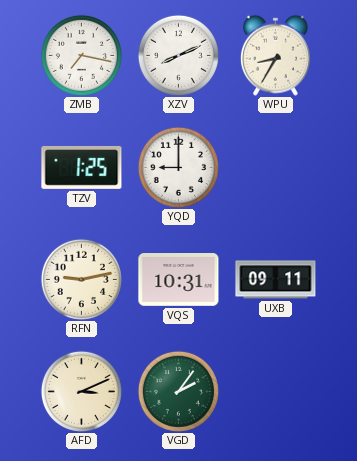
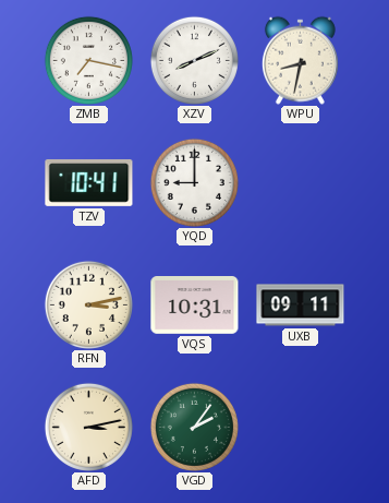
WPU: 8:35 -> 8:32 (300, 60)
TZV: 1:25 -> 10:41 (89, 182)
RFN: 9:13 -> 3:13 (88, 304)
AFD: 3:11 -> 3:13 (88, 427)
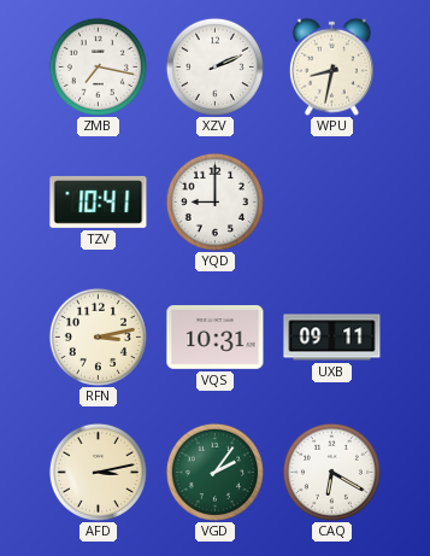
XZV: 8:11 -> 2:11 (214, 66)
CAQ: none -> 6:20 (331, 472)
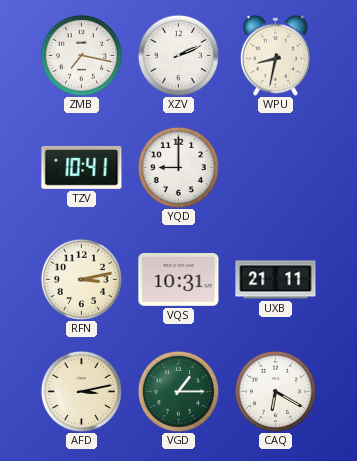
UXB: 09:11 -> 21:11 (276, 280)
VGD: 2:06 -> 1:15 (178, 391)
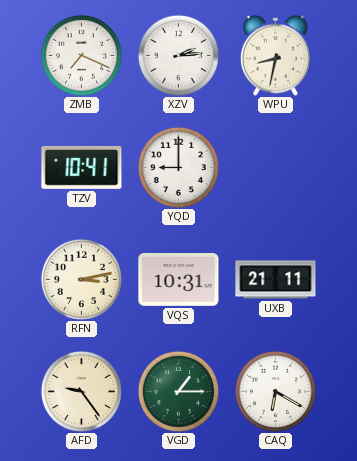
ZMB: 7:17 -> 7:19 (81, 55)
XZV: 2:11 -> 2:14 (178, 55)
AFD: 3:13 -> 9:24 (81, 391)
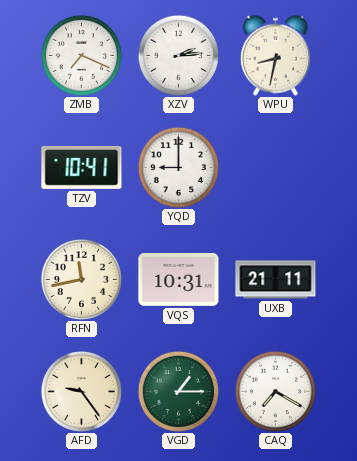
RFN: 3:13 -> 11:43 (81, 279)
CAQ: 6:20 -> 7:20 (275, 391)
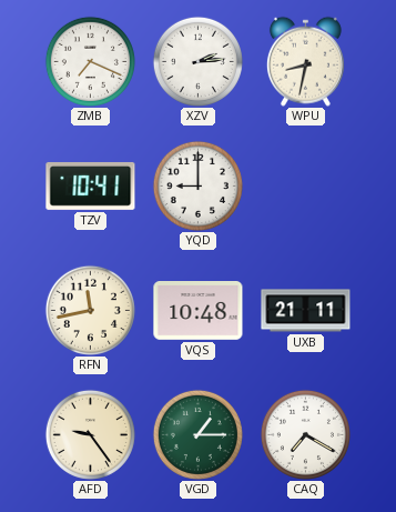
VQS: 10:31 -> 10:48 (199, 311)
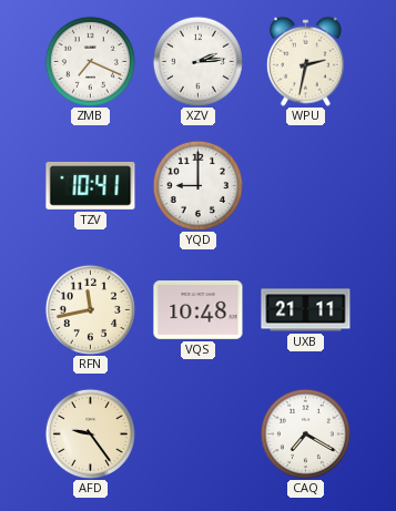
WPU: 8:32 -> 2:32 (305, 61)
VGD: 1:15 -> none (197, 434)
